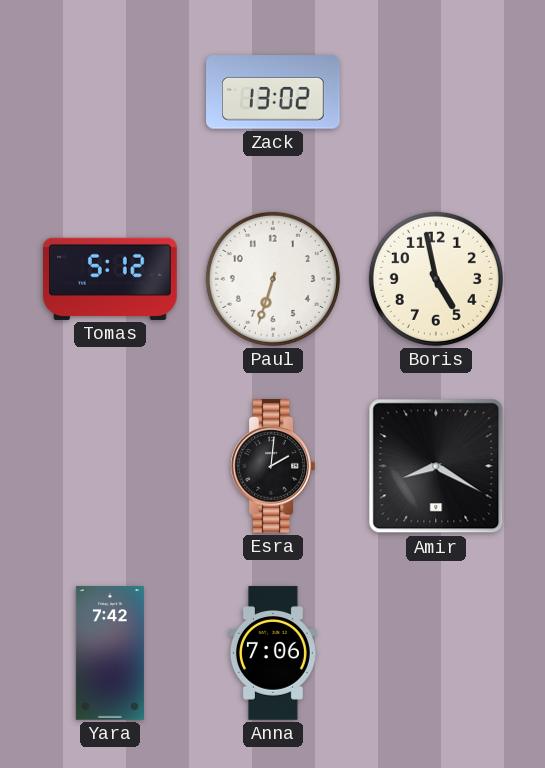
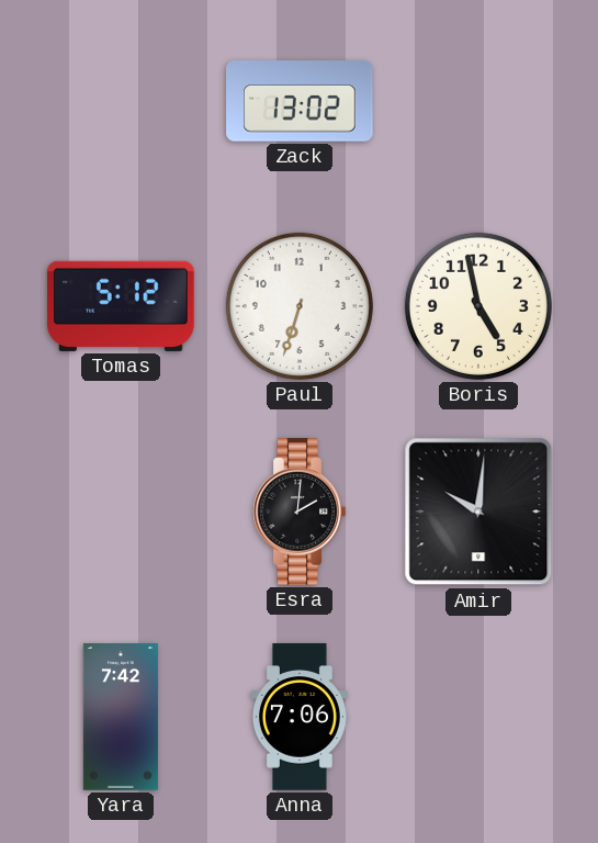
Amir: 8:20 -> 10:01 (478, 512)
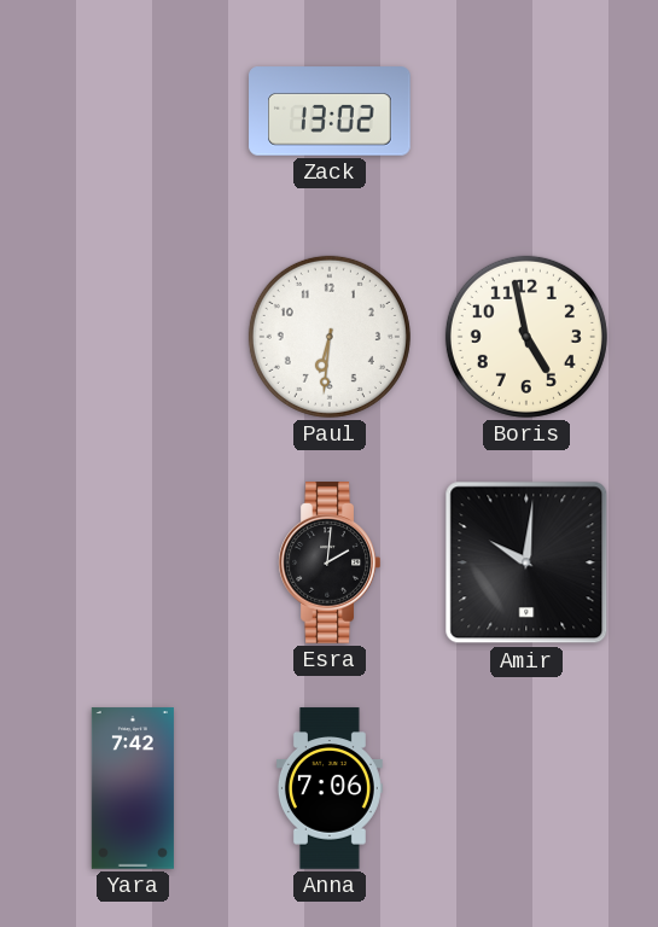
Tomas: 5:12 -> none (121, 306)
Paul: 6:33 -> 6:31 (330, 337)
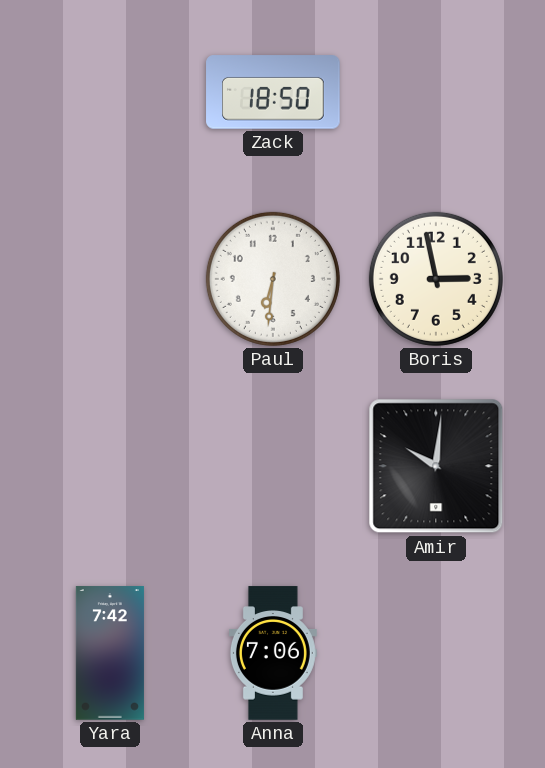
Zack: 13:02 -> 18:50 (273, 92)
Boris: 4:58 -> 2:58 (436, 279)
Esra: 2:01 -> none (330, 562)
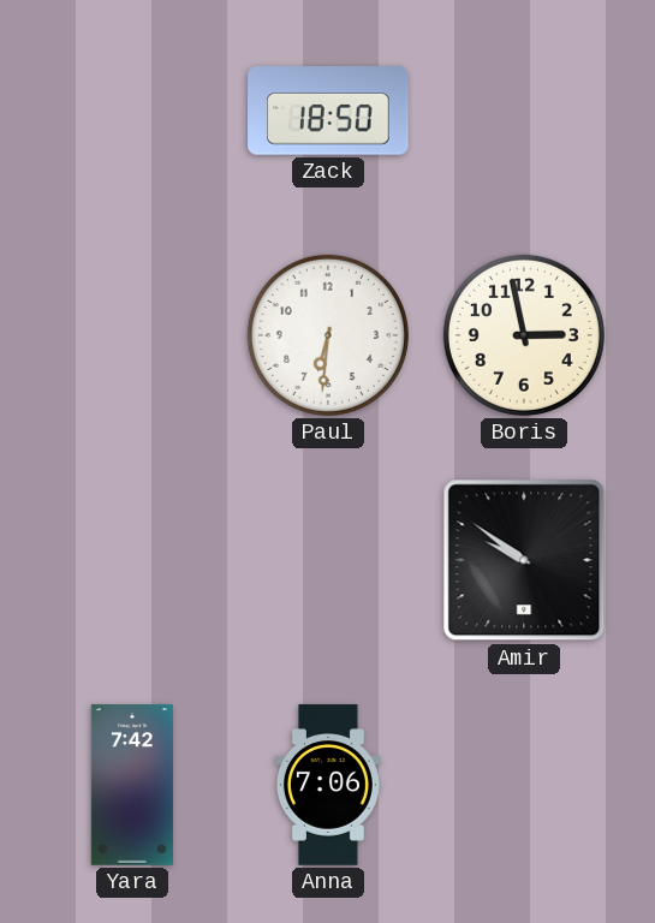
Amir: 10:01 -> 9:51 (524, 560)
